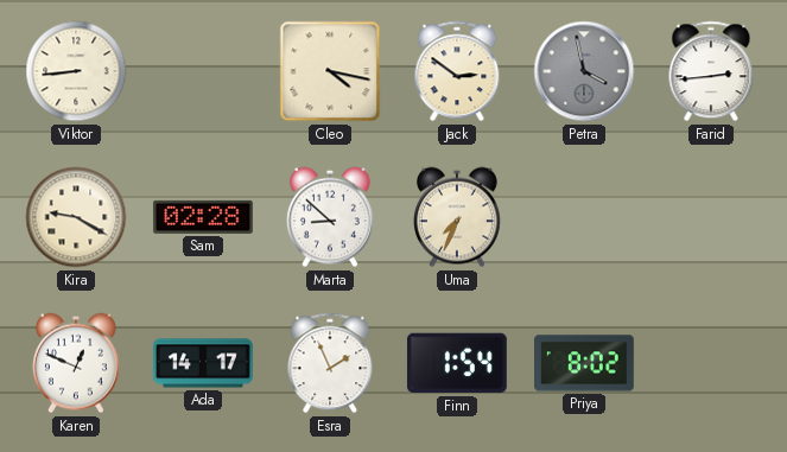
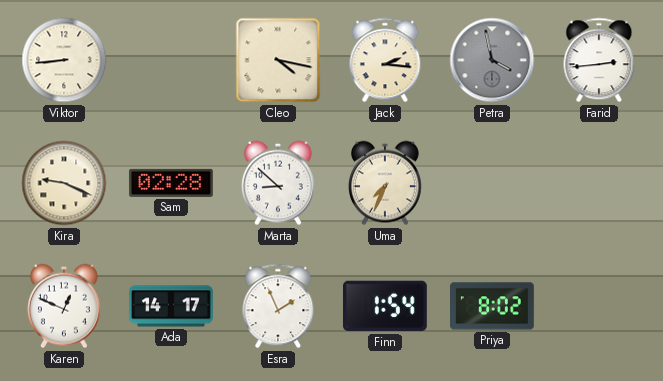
Jack: 2:51 -> 2:16 (385, 60)
Kira: 9:20 -> 9:19 (64, 183)
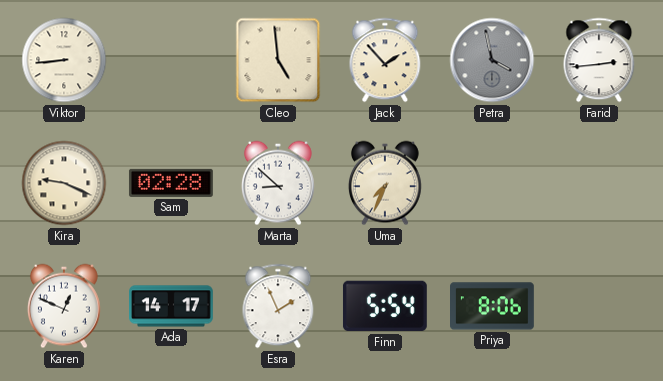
Cleo: 4:17 -> 4:59 (278, 60)
Jack: 2:16 -> 1:53 (385, 60)
Finn: 1:54 -> 5:54 (385, 306)
Priya: 8:02 -> 8:06 (493, 306)
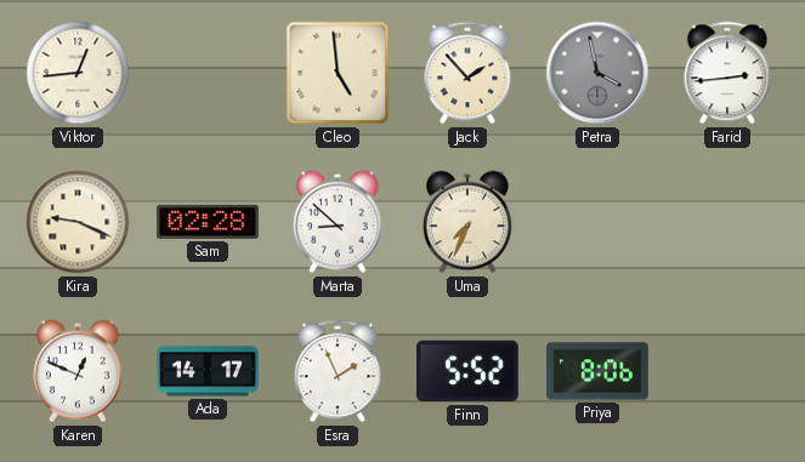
Viktor: 8:44 -> 12:44 (78, 73)
Finn: 5:54 -> 5:52 (467, 371)
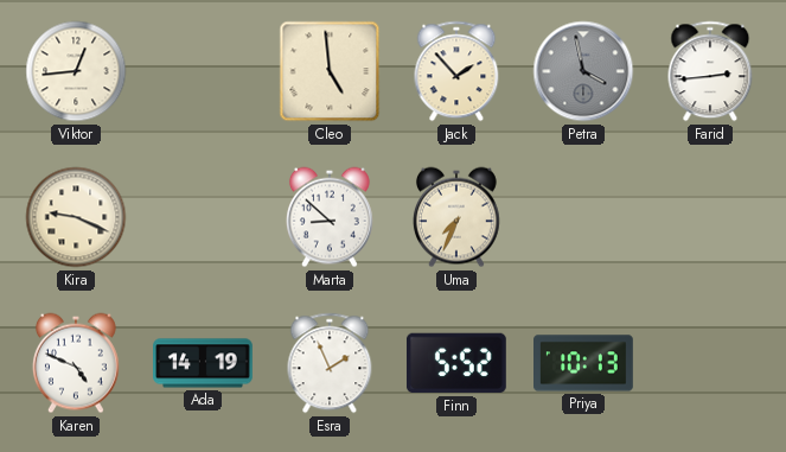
Sam: 02:28 -> none (208, 222)
Karen: 12:49 -> 4:49 (76, 363)
Ada: 14:17 -> 14:19 (204, 363)
Priya: 8:06 -> 10:13 (584, 363)
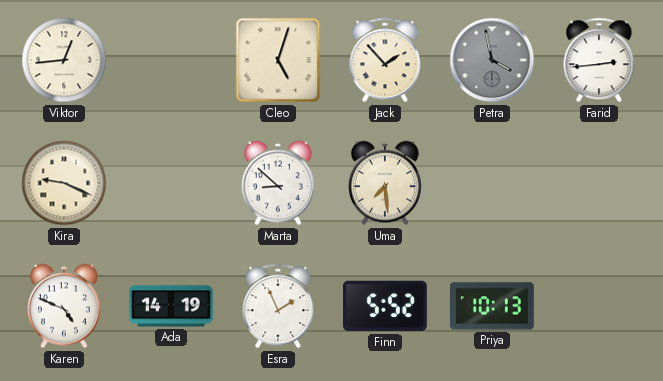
Cleo: 4:59 -> 5:03 (278, 60)
Uma: 7:34 -> 7:29 (385, 183)
